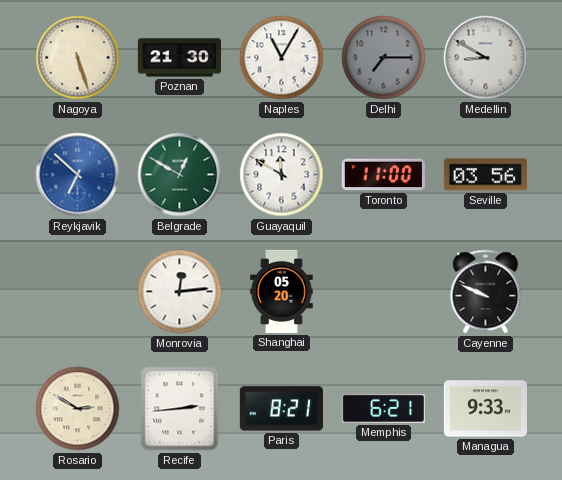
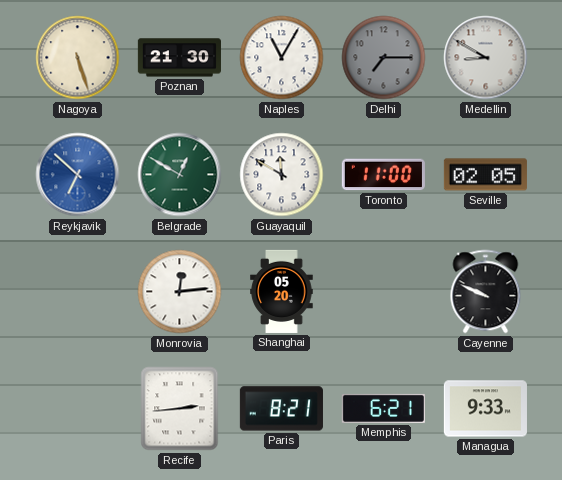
Seville: 03:56 -> 02:05 (485, 175)
Rosario: 2:50 -> none (78, 409)
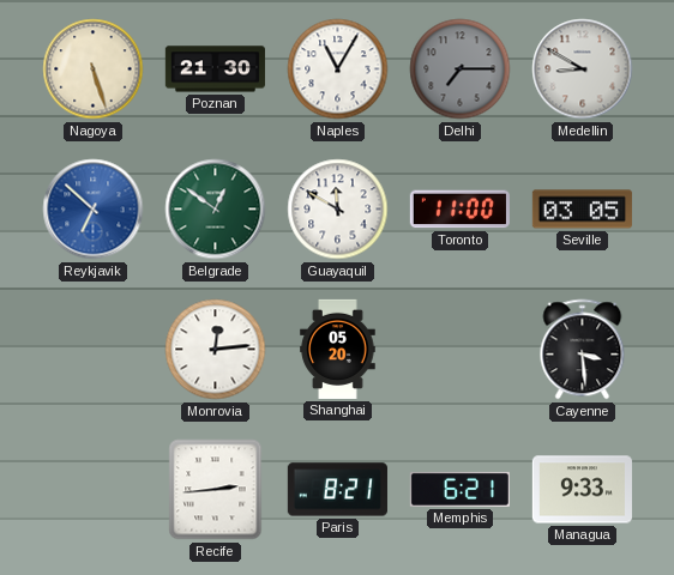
Belgrade: 12:50 -> 12:51 (216, 210)
Seville: 02:05 -> 03:05 (582, 210)
Cayenne: 9:49 -> 3:29 (583, 350)
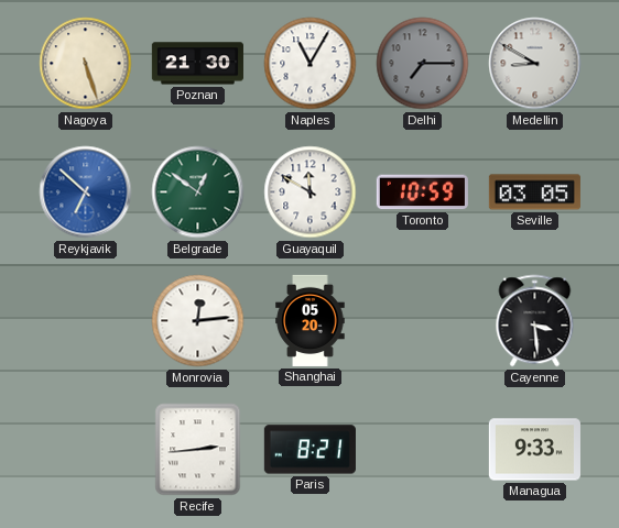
Toronto: 11:00 -> 10:59 (422, 193)
Memphis: 6:21 -> none (459, 489)
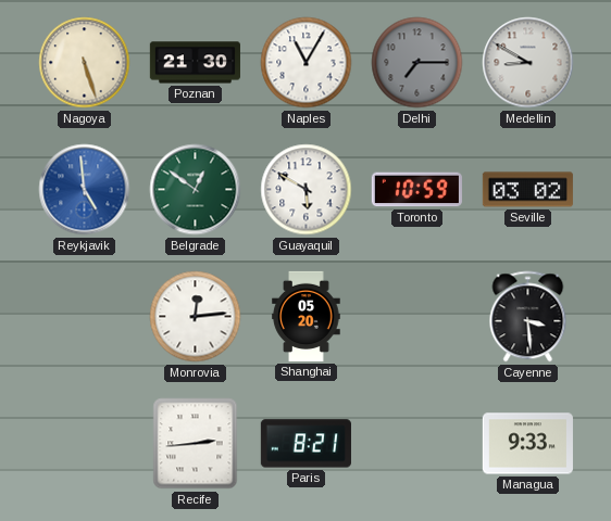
Reykjavik: 6:52 -> 4:59 (85, 190)
Guayaquil: 11:50 -> 5:50 (307, 190)
Seville: 03:05 -> 03:02 (527, 190)
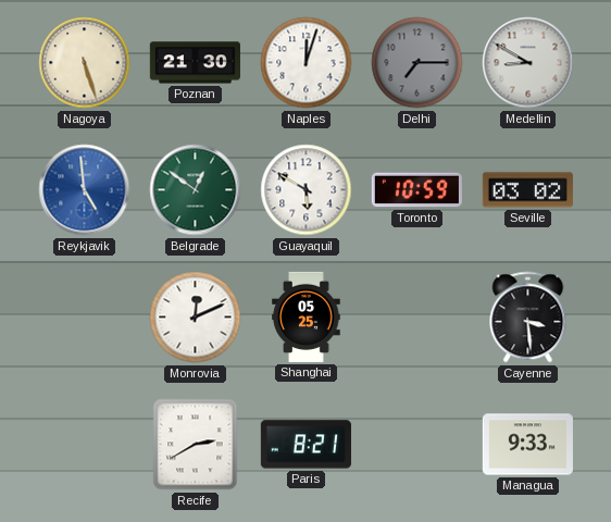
Naples: 11:05 -> 12:03 (307, 63)
Monrovia: 12:14 -> 12:11 (196, 318)
Shanghai: 05:20 -> 05:25 (307, 316)
Recife: 2:44 -> 2:40 (196, 445)
